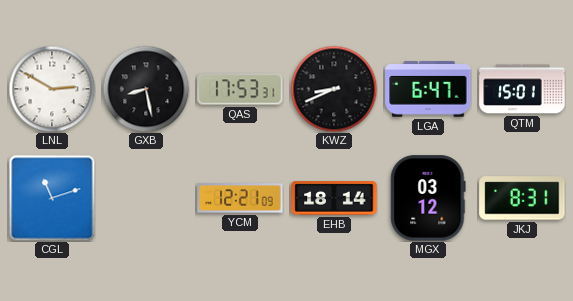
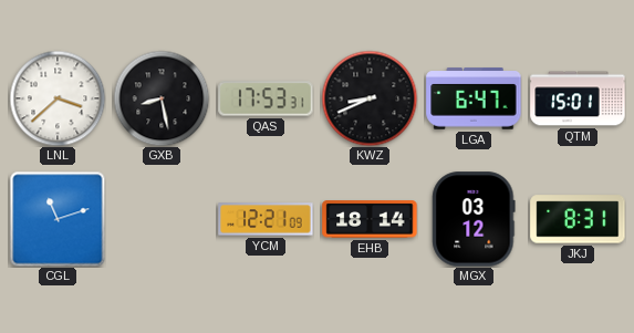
LNL: 2:50 -> 3:38 (58, 98)
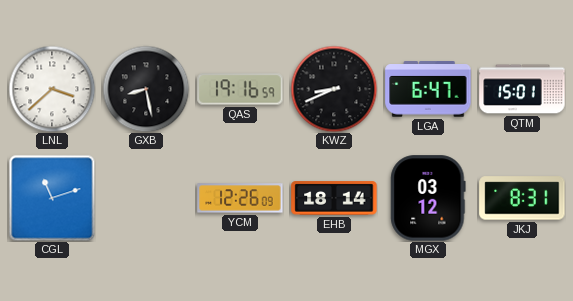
QAS: 17:53 -> 19:16 (240, 89)
YCM: 12:21 -> 12:26 (240, 198)
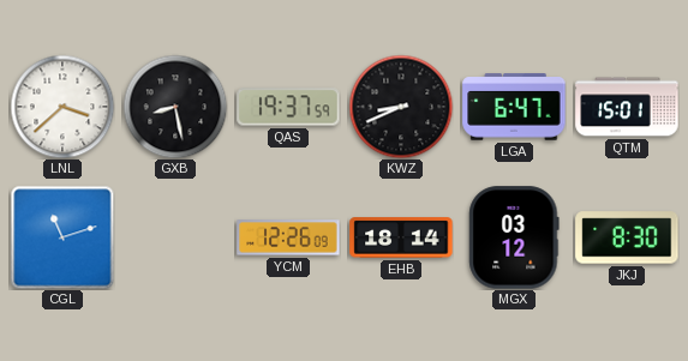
QAS: 19:16 -> 19:37 (288, 107)
JKJ: 8:31 -> 8:30 (627, 237)
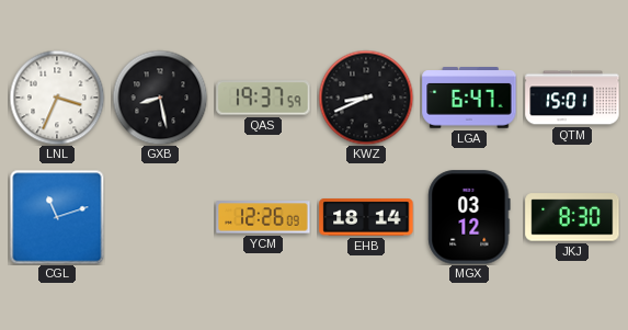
LNL: 3:38 -> 3:34 (57, 98)
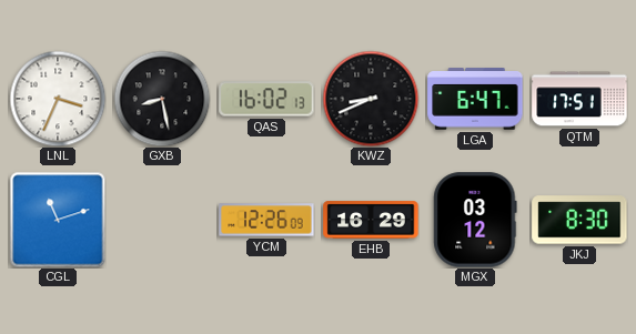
QAS: 19:37 -> 16:02 (266, 99)
QTM: 15:01 -> 17:51 (579, 99)
EHB: 18:14 -> 16:29 (371, 220)
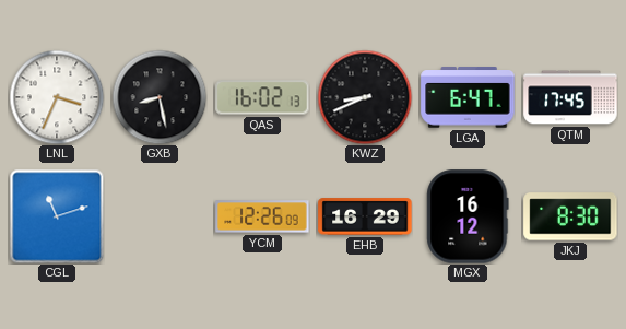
QTM: 17:51 -> 17:45 (570, 97)
MGX: 03:12 -> 16:12 (468, 216)
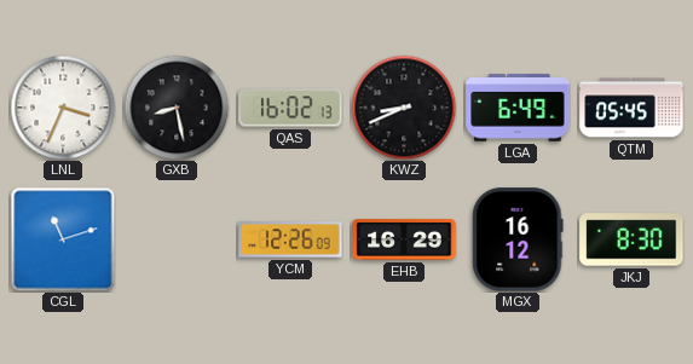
LGA: 6:47 -> 6:49 (518, 108)
QTM: 17:45 -> 05:45 (631, 108)
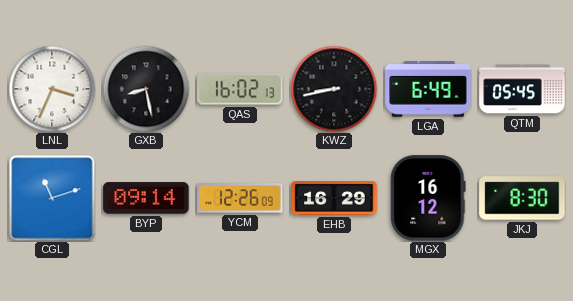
KWZ: 8:41 -> 8:43 (334, 89)
BYP: none -> 09:14 (146, 198)
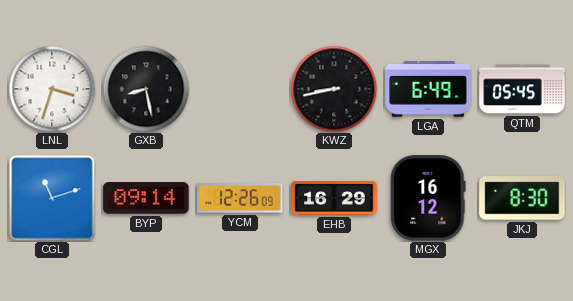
LNL: 3:34 -> 3:33 (52, 89)
QAS: 16:02 -> none (240, 89)
